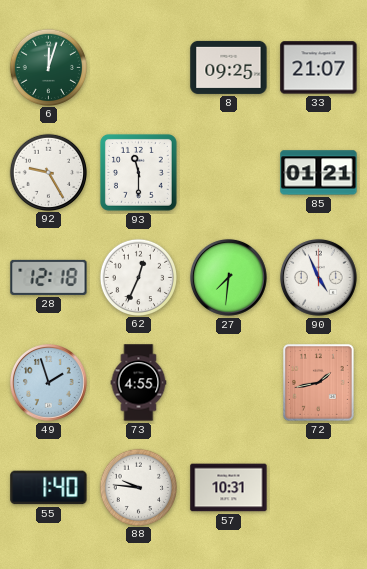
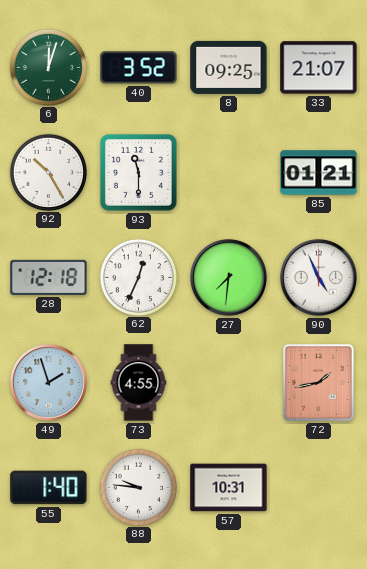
40: none -> 3:52 (139, 68)
92: 9:25 -> 10:25 (48, 172)
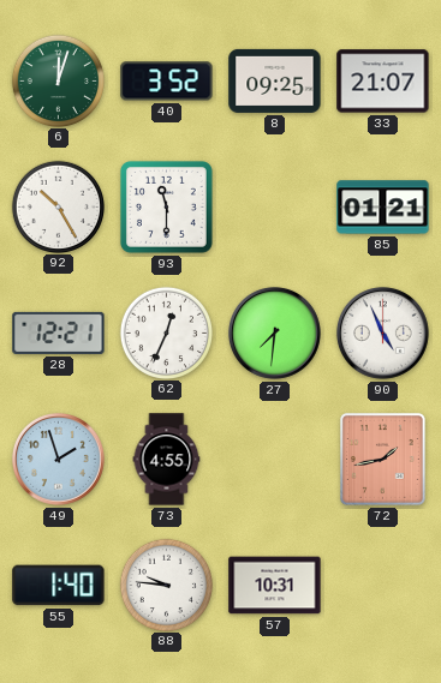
28: 12:18 -> 12:21 (59, 332)
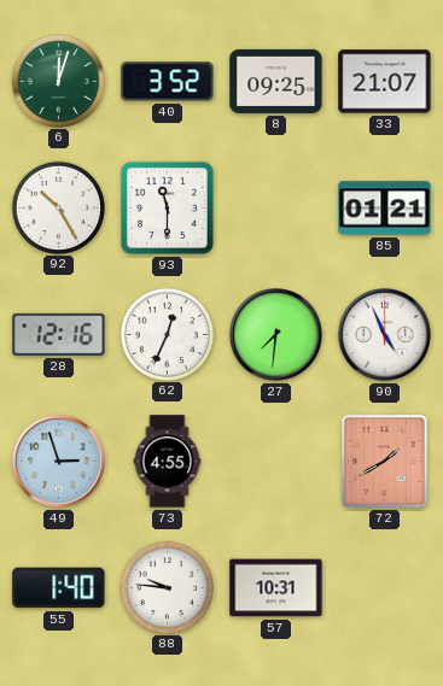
28: 12:21 -> 12:16 (59, 334)
49: 1:57 -> 2:57 (58, 461)
72: 1:43 -> 1:40 (384, 461)
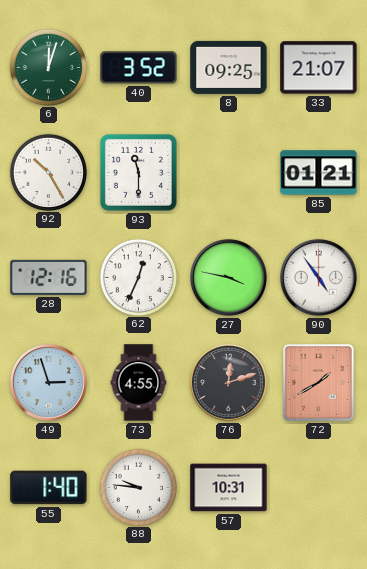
27: 7:31 -> 3:47 (228, 277)
90: 4:56 -> 4:54 (318, 277)
76: none -> 12:12 (228, 382)
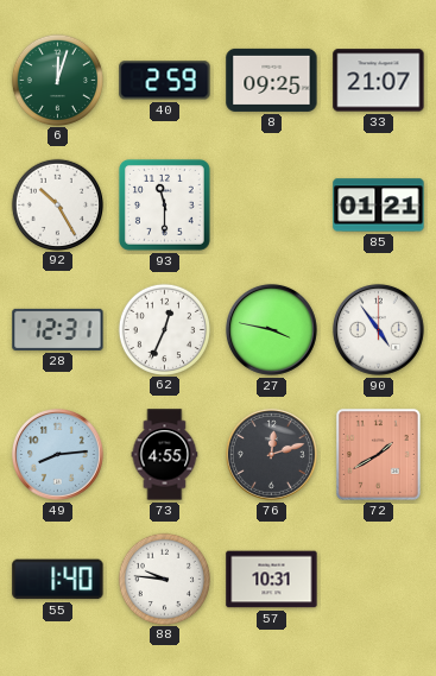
40: 3:52 -> 2:59 (165, 81)
28: 12:16 -> 12:31 (58, 329)
49: 2:57 -> 8:14 (57, 454)
